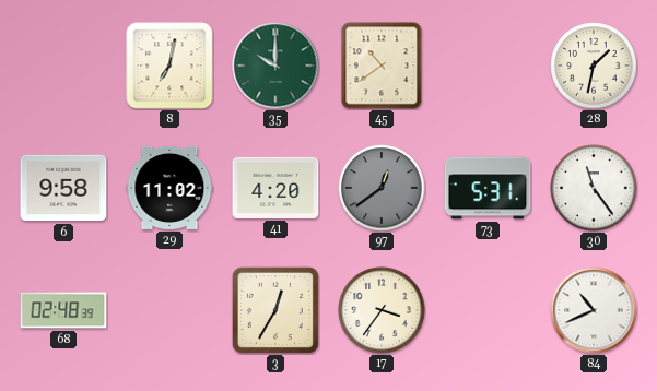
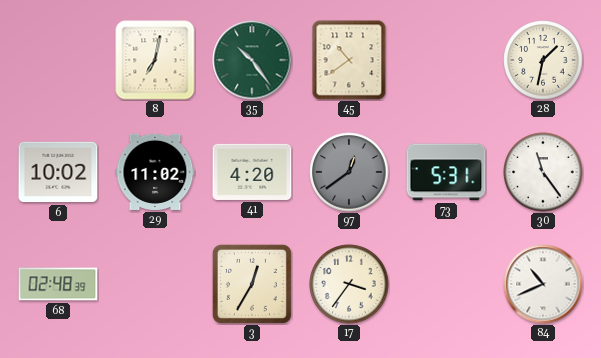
35: 10:00 -> 10:24 (252, 60)
6: 9:58 -> 10:02 (58, 172)
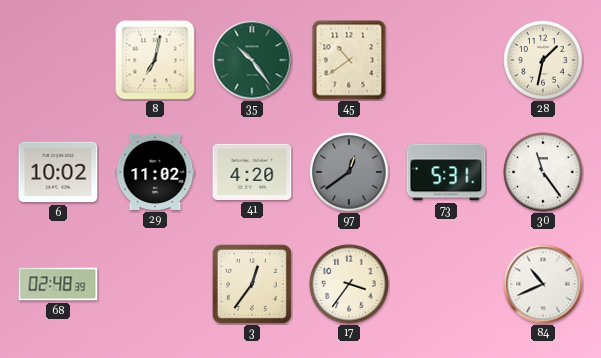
3: 12:35 -> 12:36 (252, 284)
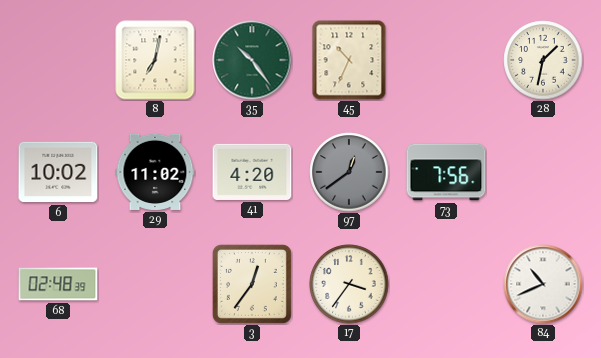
45: 10:39 -> 10:34 (349, 60)
73: 5:31 -> 7:56 (446, 172)
30: 11:24 -> none (543, 172)
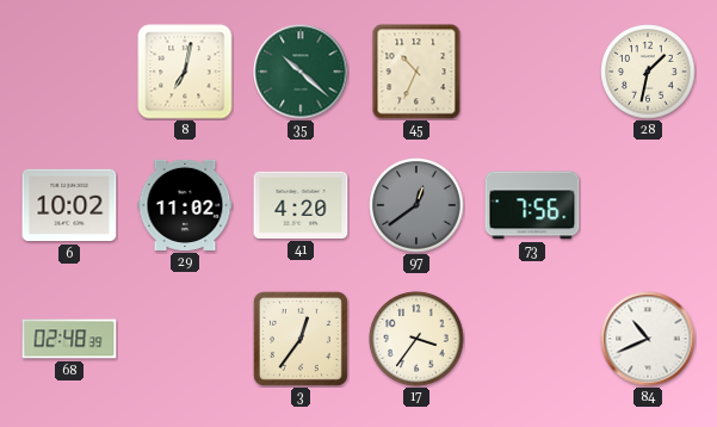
35: 10:24 -> 10:22 (301, 72)
